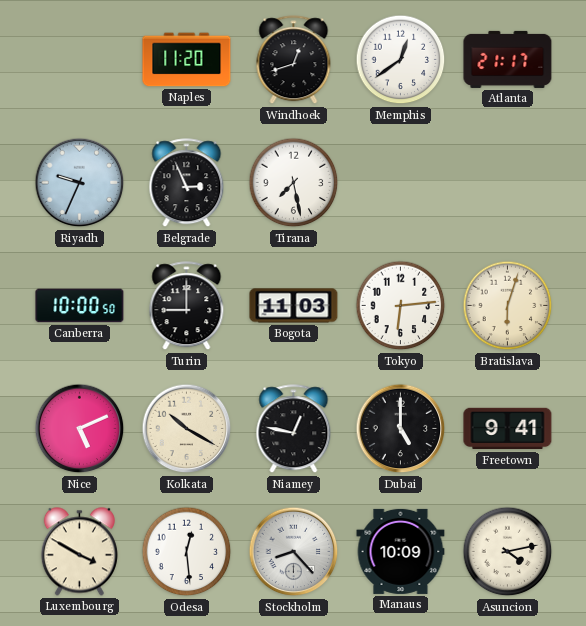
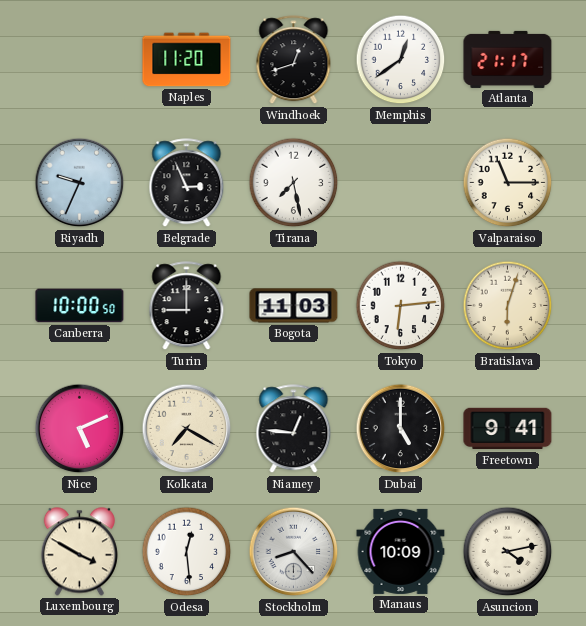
Valparaiso: none -> 11:15 (508, 183)
Kolkata: 10:20 -> 7:20 (187, 429)
Niamey: 12:47 -> 12:46 (294, 429)
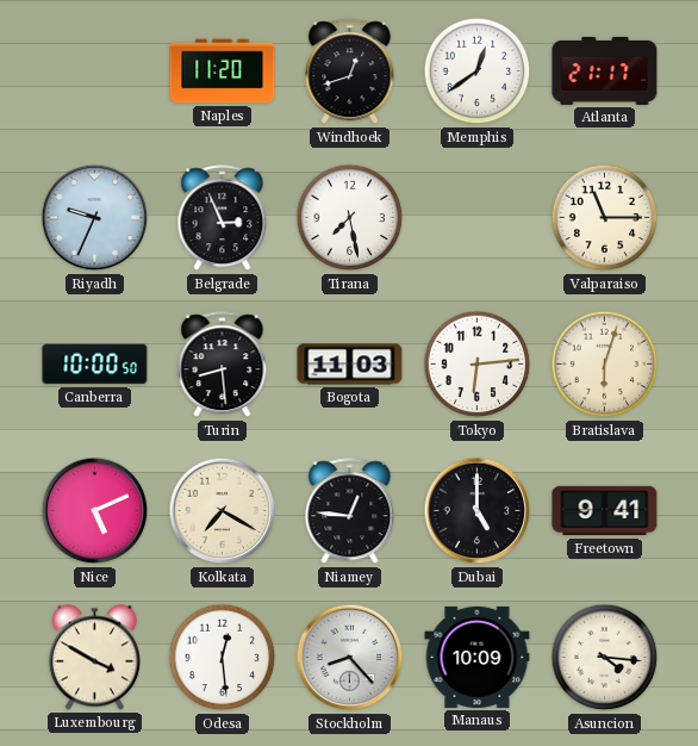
Turin: 9:00 -> 8:29 (223, 365)
Asuncion: 4:13 -> 4:16 (605, 658)
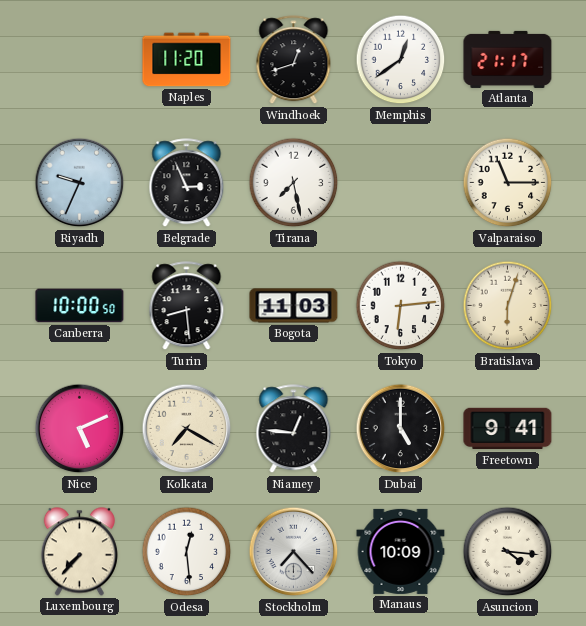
Luxembourg: 3:50 -> 7:37 (79, 552)
Stockholm: 8:23 -> 7:23 (294, 552)
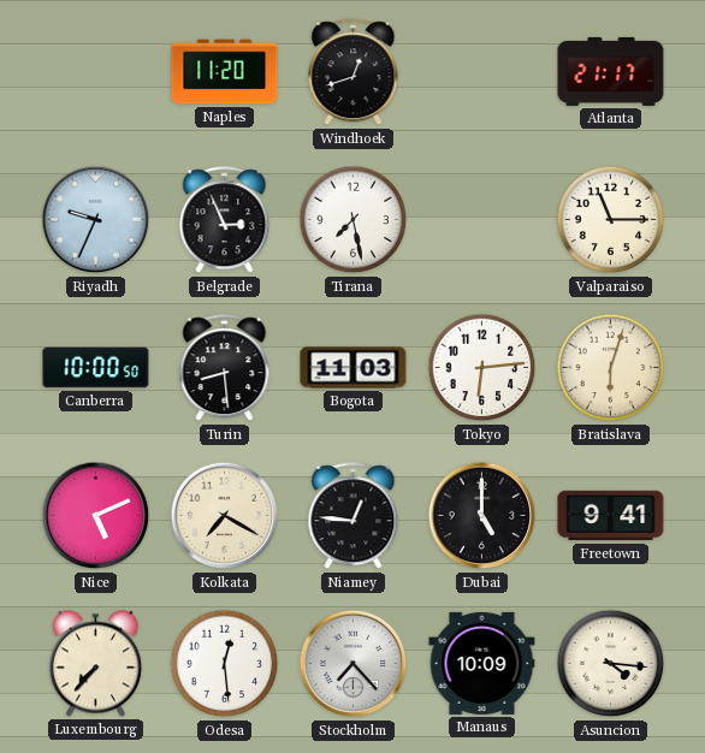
Memphis: 12:39 -> none (401, 60)
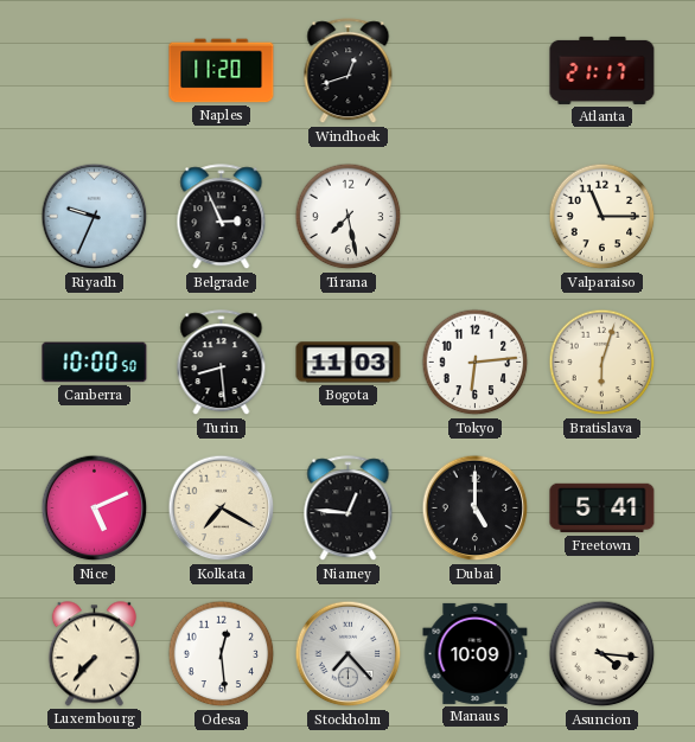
Freetown: 9:41 -> 5:41 (602, 508)
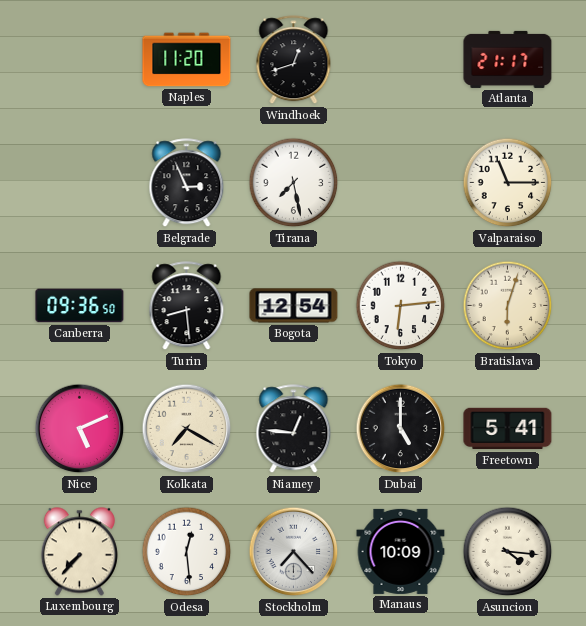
Riyadh: 9:34 -> none (95, 217)
Canberra: 10:00 -> 09:36 (80, 306)
Bogota: 11:03 -> 12:54 (294, 306)
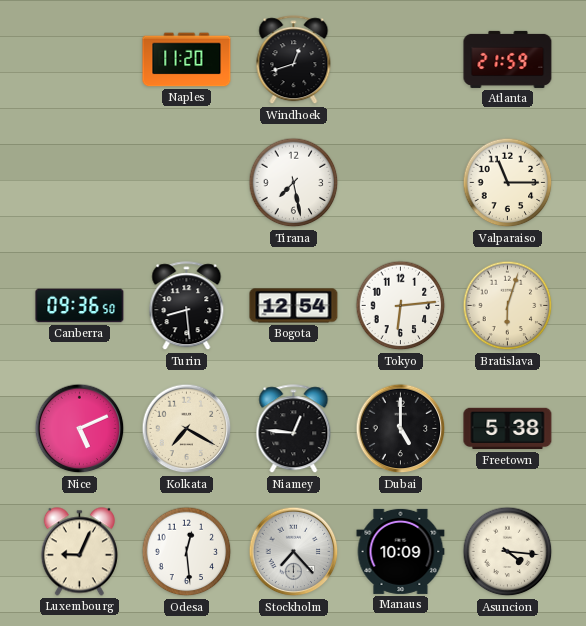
Atlanta: 21:17 -> 21:59 (508, 59)
Belgrade: 2:56 -> none (187, 183)
Freetown: 5:41 -> 5:38 (508, 429)
Luxembourg: 7:37 -> 9:04 (79, 552)
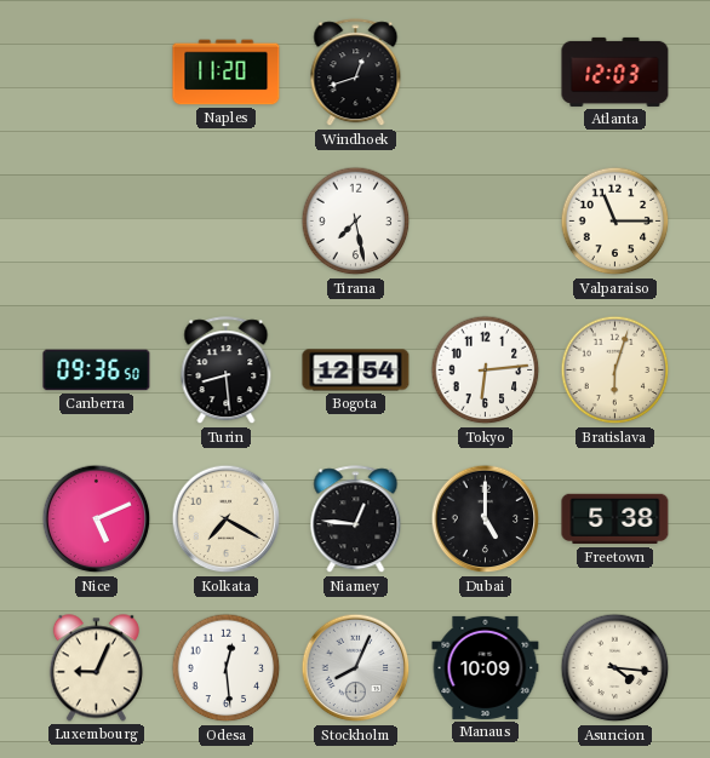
Atlanta: 21:59 -> 12:03 (615, 71)
Stockholm: 7:23 -> 8:04 (356, 668)
